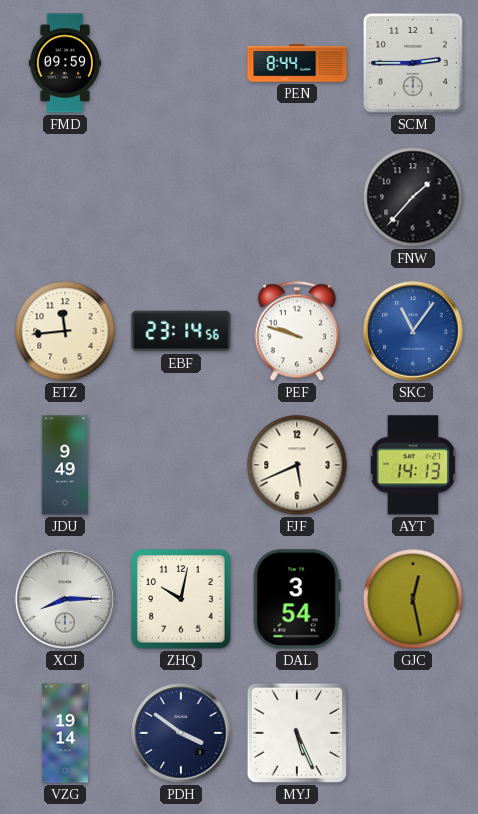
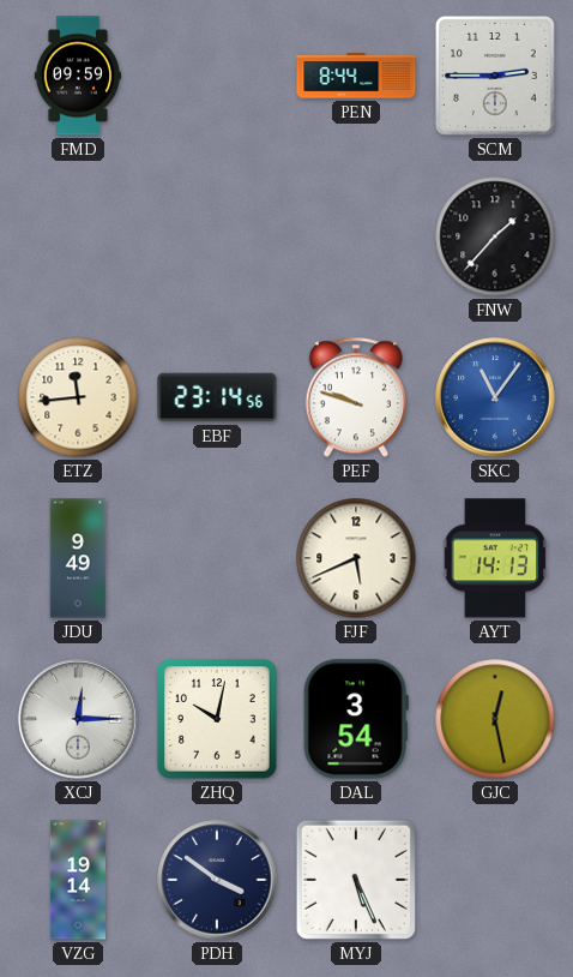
XCJ: 8:15 -> 12:15 (78, 719)
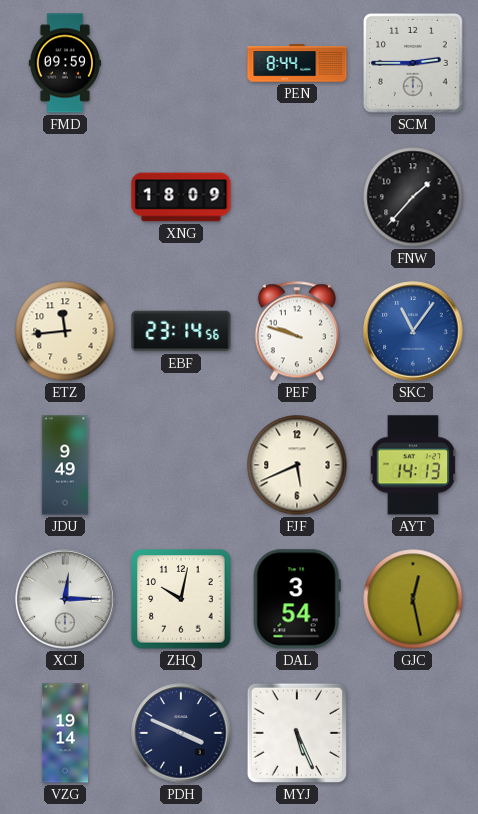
XNG: none -> 18:09 (181, 197)
PDH: 3:51 -> 3:49 (181, 733)
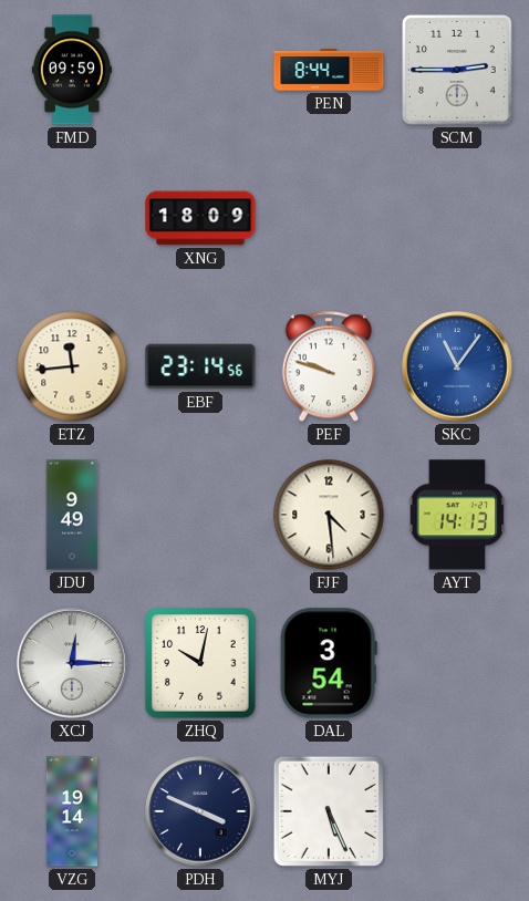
FNW: 1:37 -> none (413, 197)
FJF: 5:41 -> 4:29 (329, 515)
GJC: 12:28 -> none (413, 599)
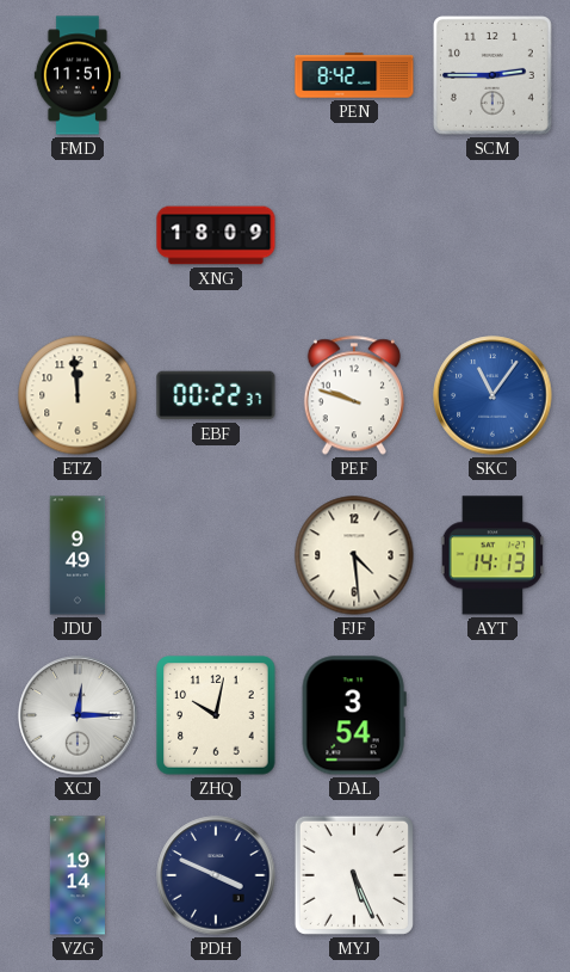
FMD: 09:59 -> 11:51 (76, 75)
PEN: 8:44 -> 8:42 (354, 75)
ETZ: 11:44 -> 11:59 (78, 395)
EBF: 23:14 -> 00:22 (216, 395)
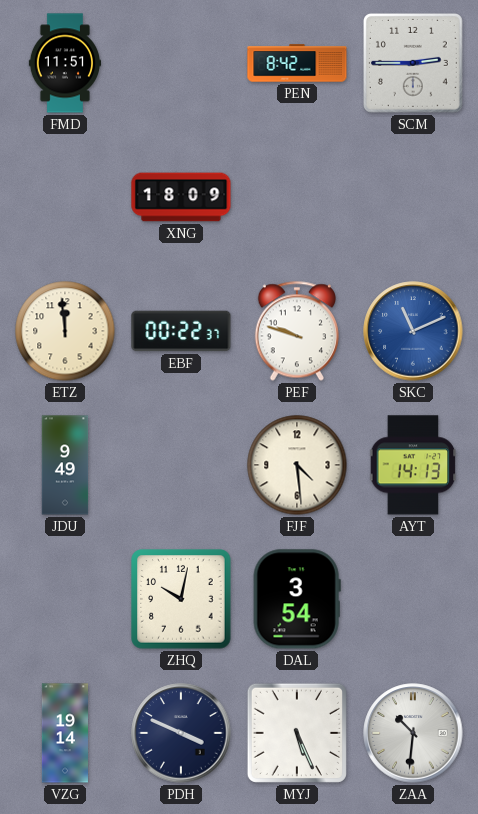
SKC: 11:06 -> 11:11 (413, 331)
XCJ: 12:15 -> none (78, 715)
ZAA: none -> 10:31 (413, 733)
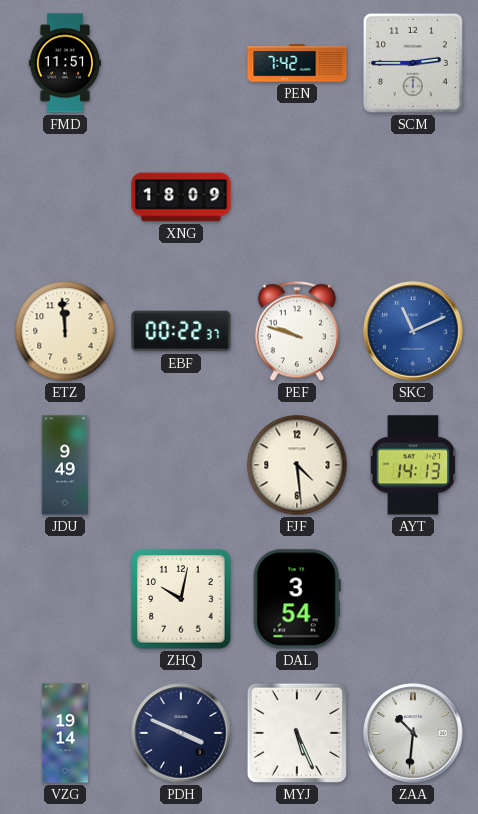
PEN: 8:42 -> 7:42 (297, 63)
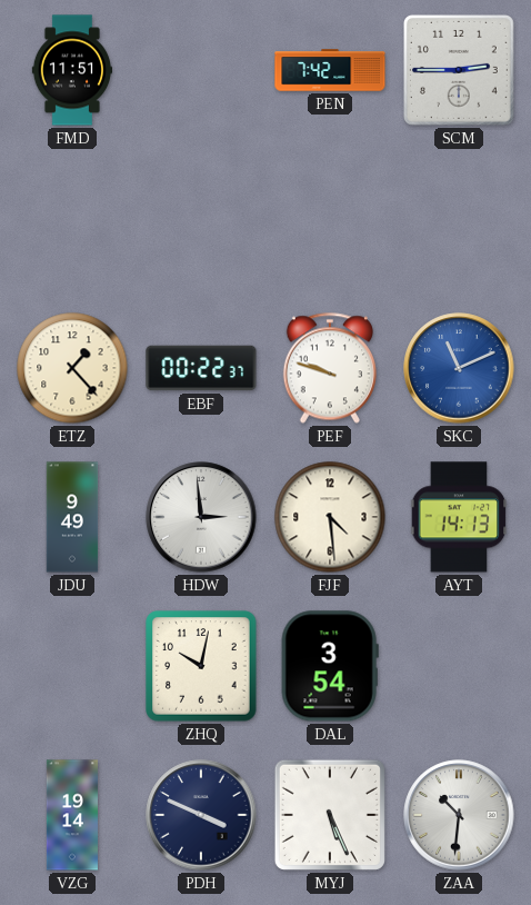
XNG: 18:09 -> none (181, 197)
ETZ: 11:59 -> 1:23 (72, 368)
HDW: none -> 2:59 (201, 517)
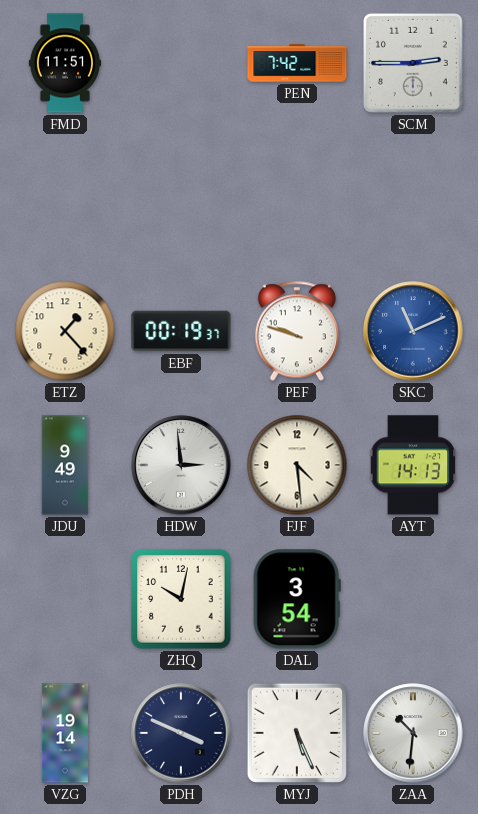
EBF: 00:22 -> 00:19 (181, 331)
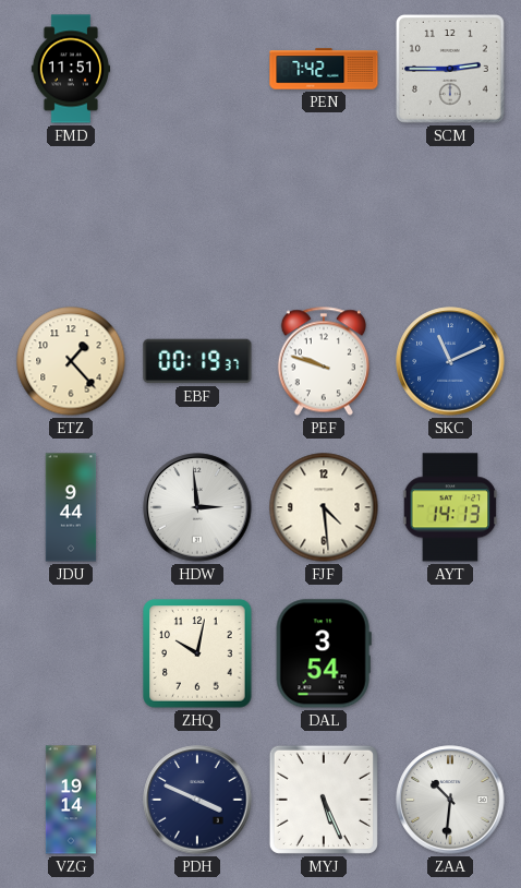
JDU: 9:49 -> 9:44 (71, 507)
